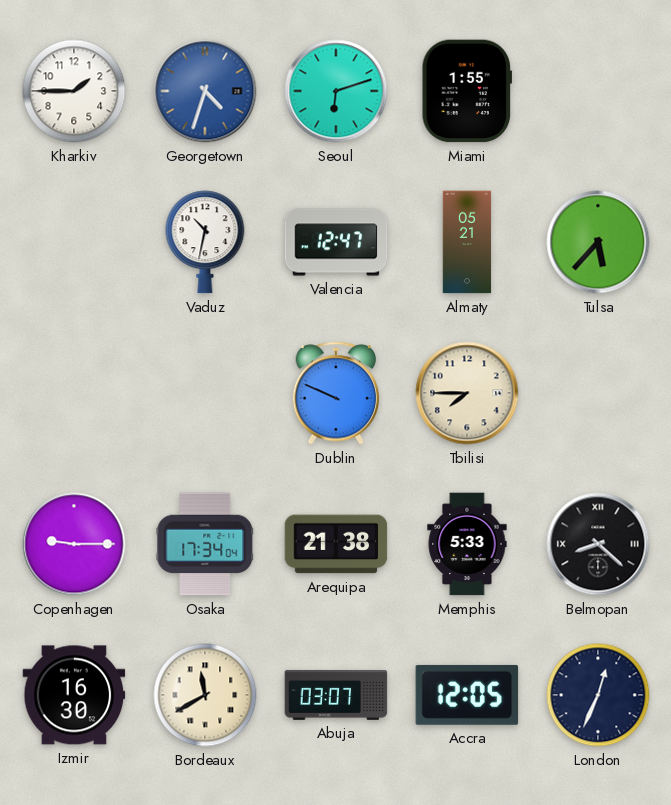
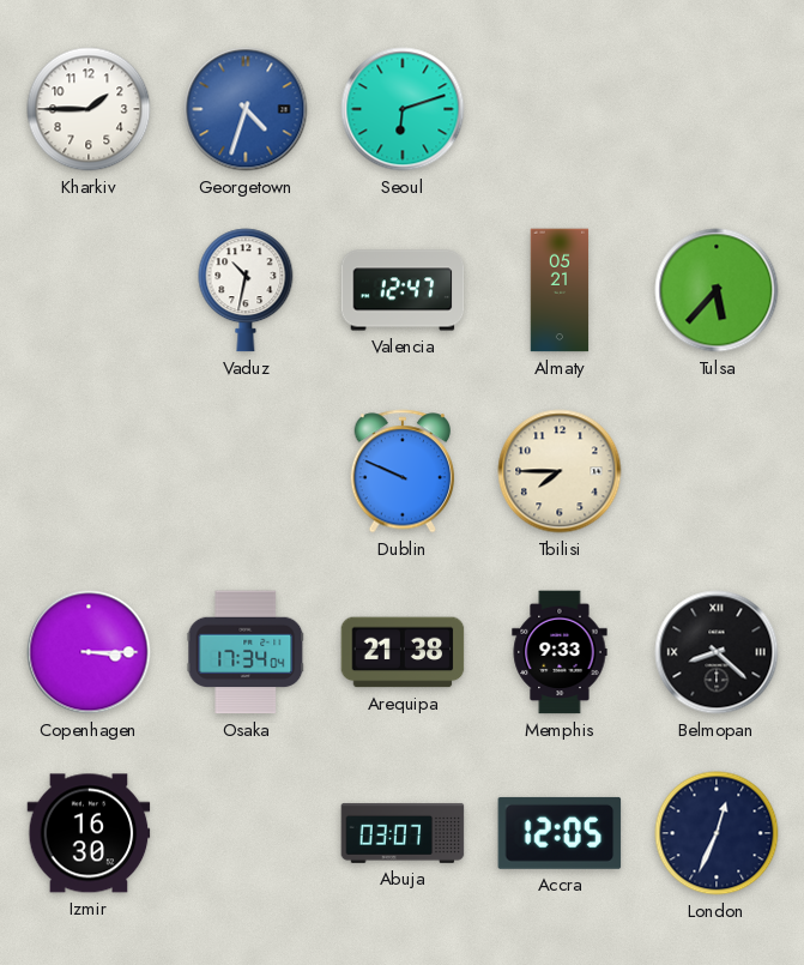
Miami: 1:55 -> none (466, 91)
Copenhagen: 9:15 -> 3:15 (89, 652)
Memphis: 5:33 -> 9:33 (560, 652)
Bordeaux: 11:40 -> none (205, 695)
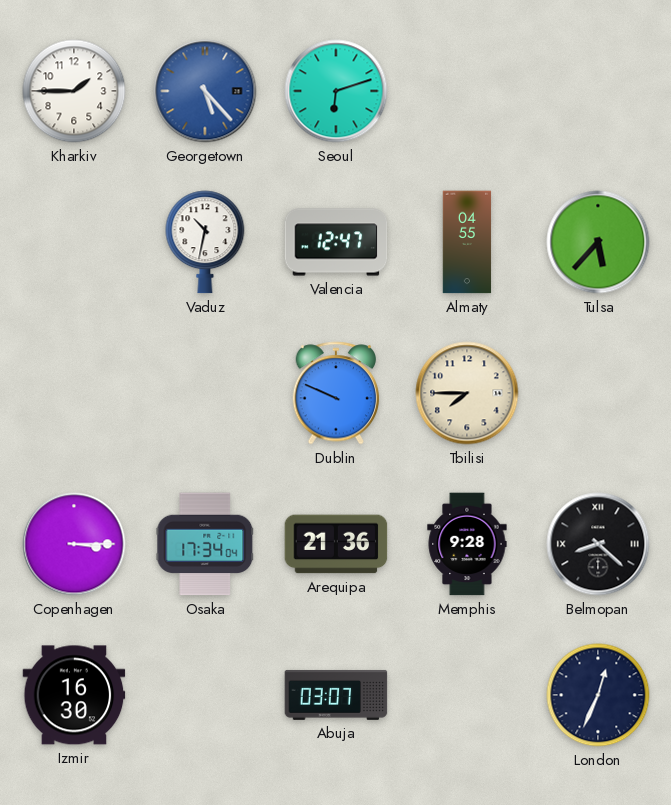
Georgetown: 4:33 -> 5:23 (205, 91)
Almaty: 05:21 -> 04:55 (467, 242)
Arequipa: 21:38 -> 21:36 (336, 544)
Memphis: 9:33 -> 9:28 (467, 544)
Accra: 12:05 -> none (560, 833)
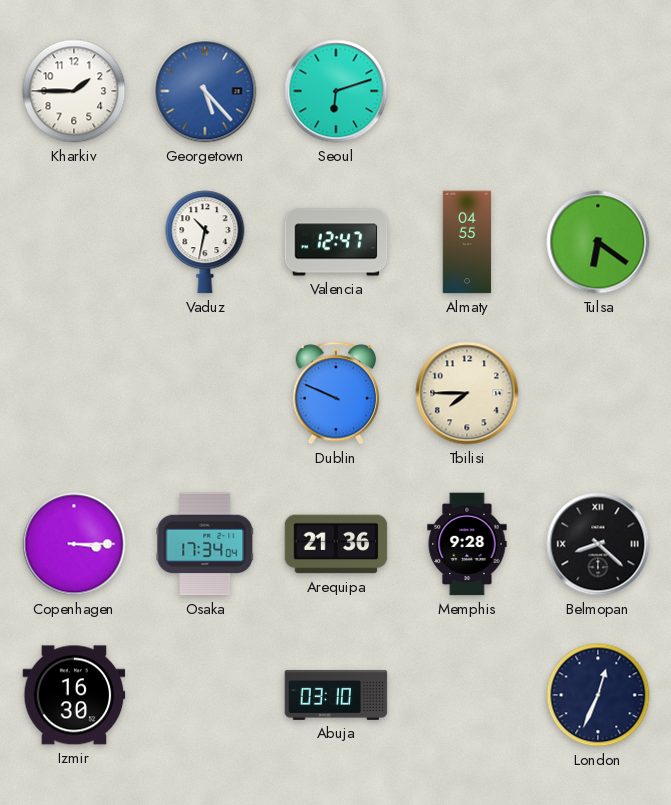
Tulsa: 5:37 -> 6:21 (598, 242)
Abuja: 03:07 -> 03:10 (336, 695)
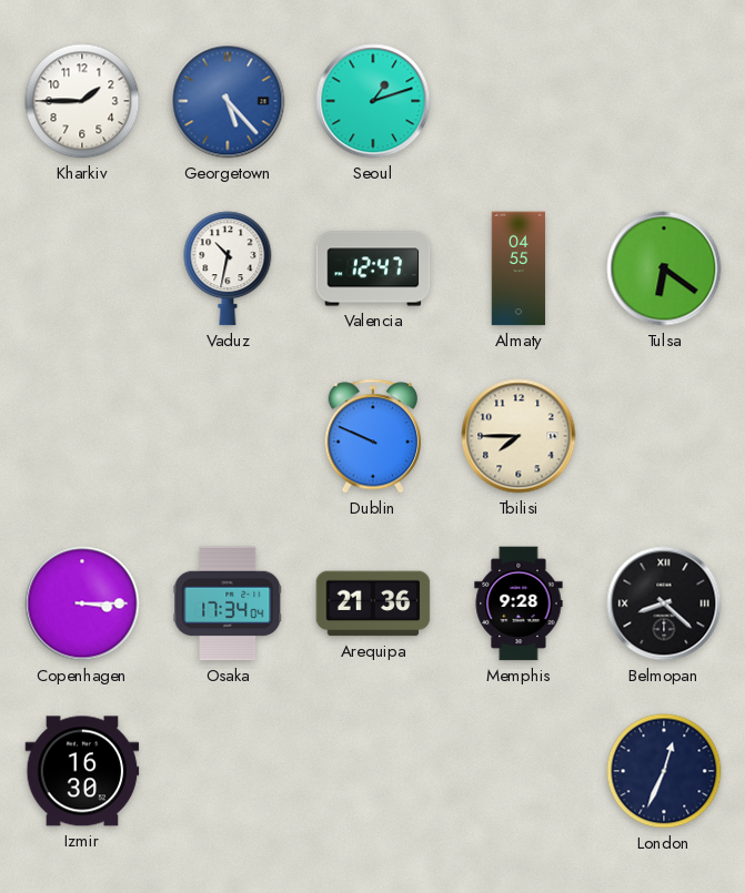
Seoul: 6:12 -> 1:12 (373, 101)
Abuja: 03:10 -> none (336, 695)
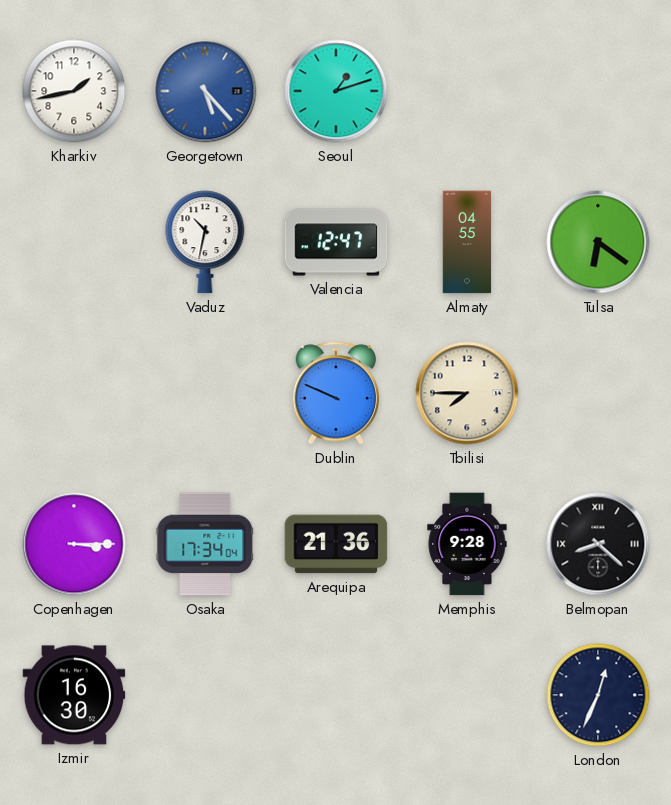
Kharkiv: 1:45 -> 1:43 (74, 91)
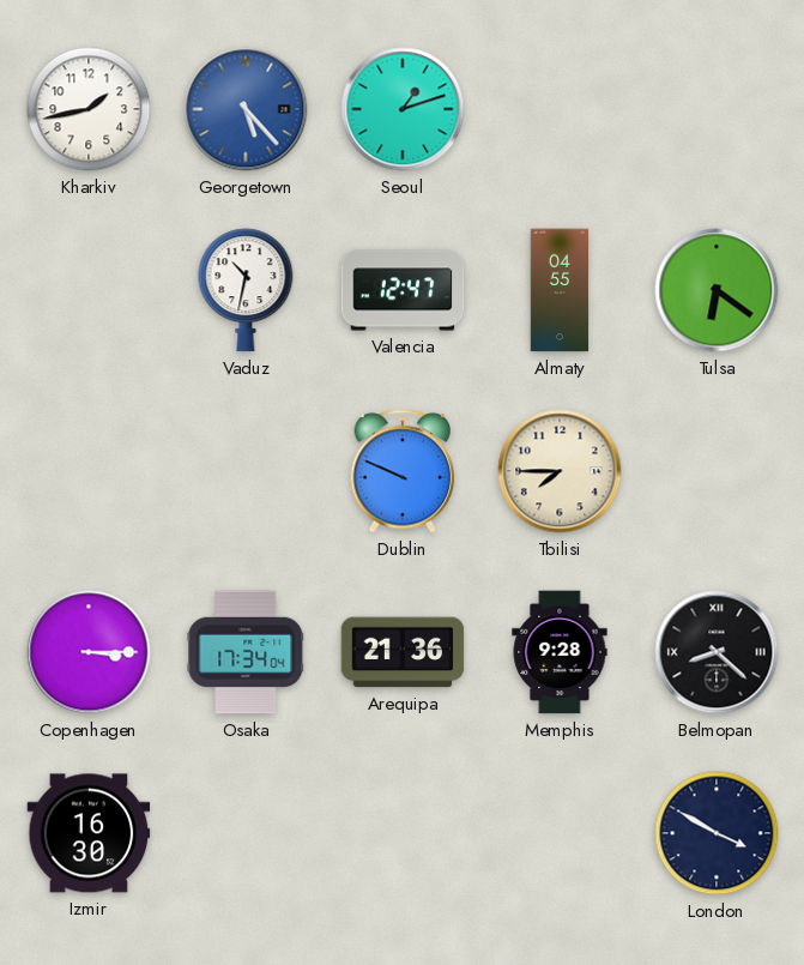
London: 12:34 -> 3:50 (717, 833)
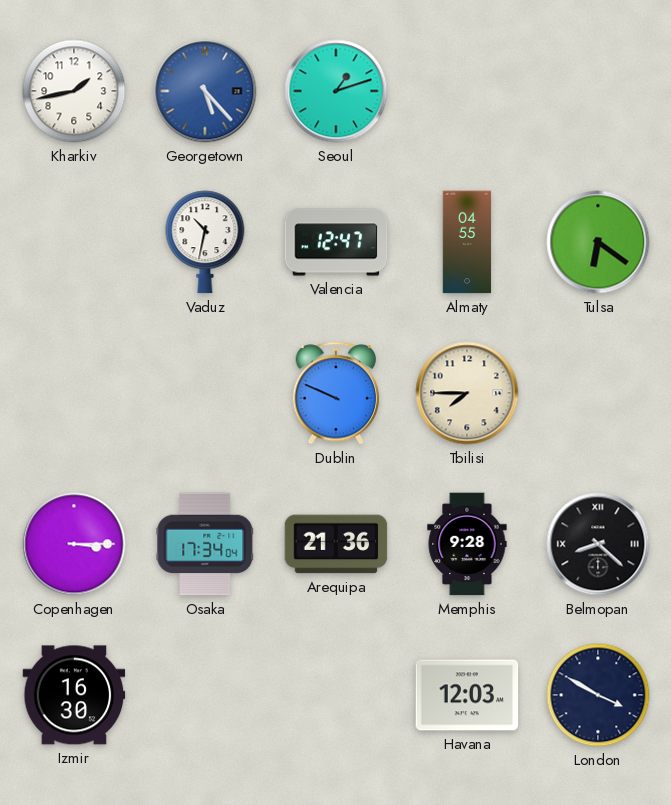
Havana: none -> 12:03 (467, 695)
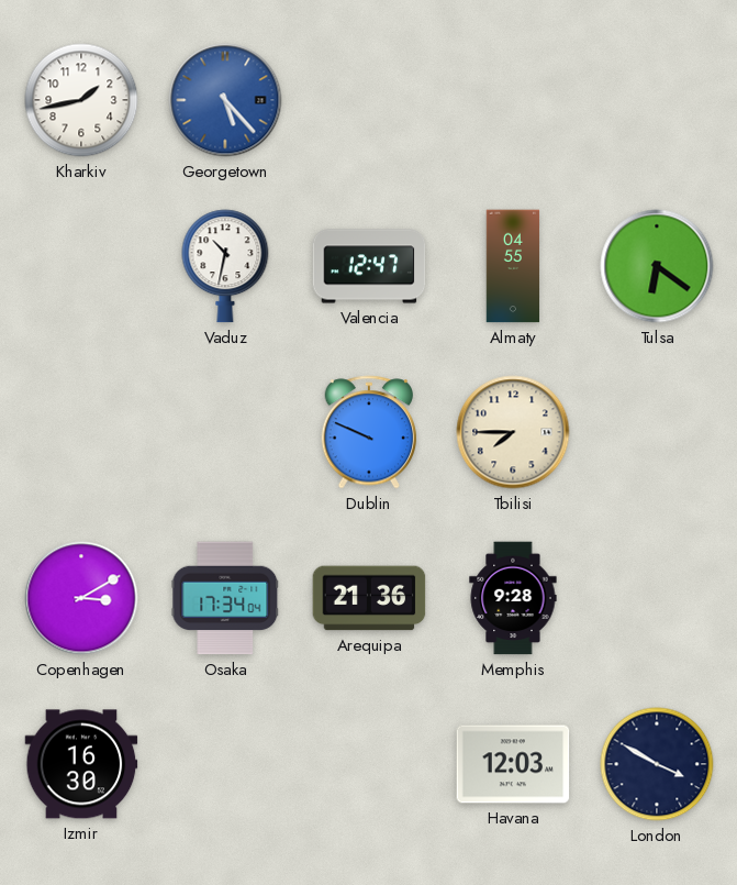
Seoul: 1:12 -> none (336, 91)
Copenhagen: 3:15 -> 3:10 (81, 598)
Belmopan: 8:22 -> none (598, 544)
